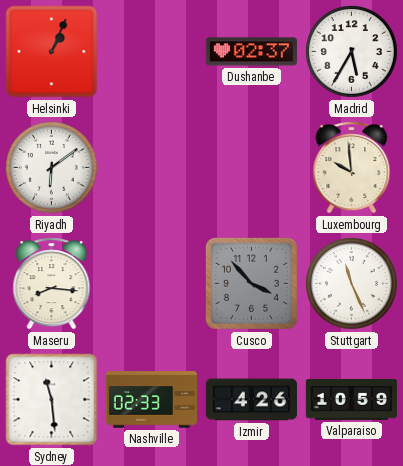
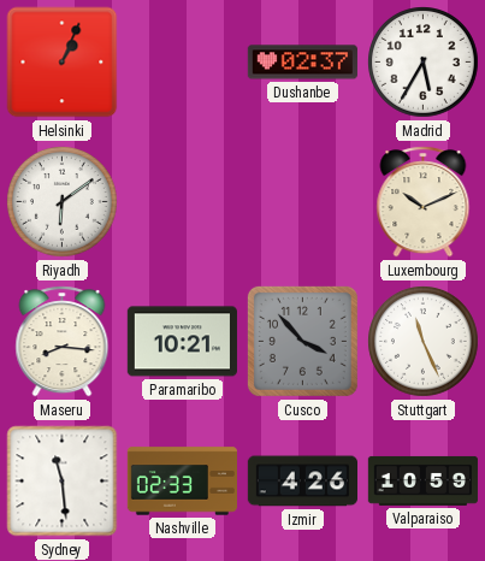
Luxembourg: 9:59 -> 10:11 (424, 202)
Paramaribo: none -> 10:21 (182, 342)
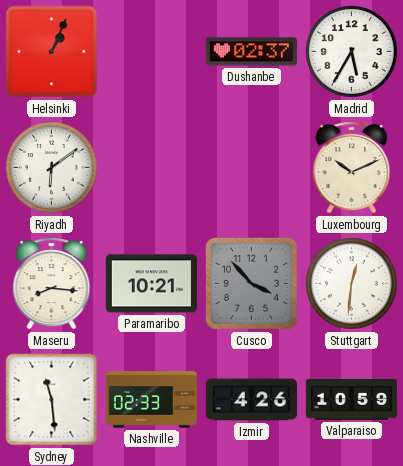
Stuttgart: 11:26 -> 12:31 (352, 284)
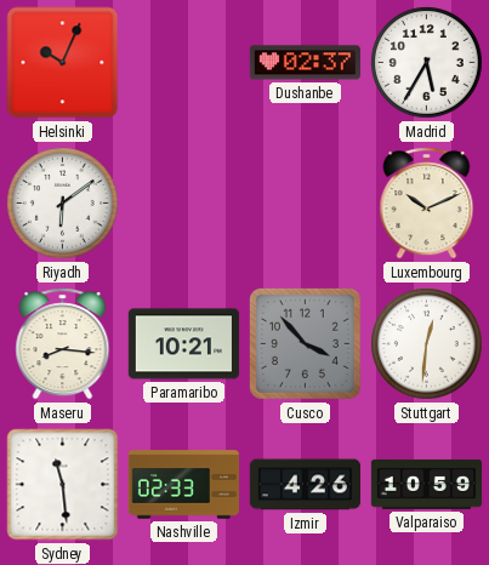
Helsinki: 1:04 -> 10:04 (63, 63)
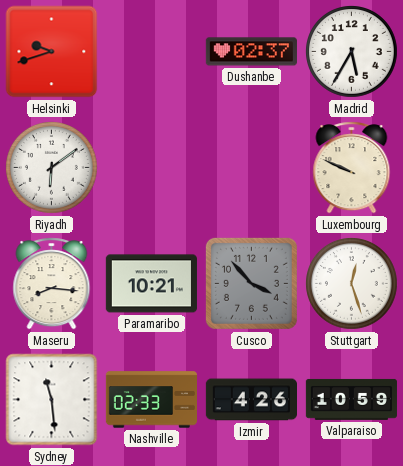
Helsinki: 10:04 -> 9:42 (52, 52)
Luxembourg: 10:11 -> 9:49 (352, 168)
Stuttgart: 12:31 -> 12:27 (352, 284)
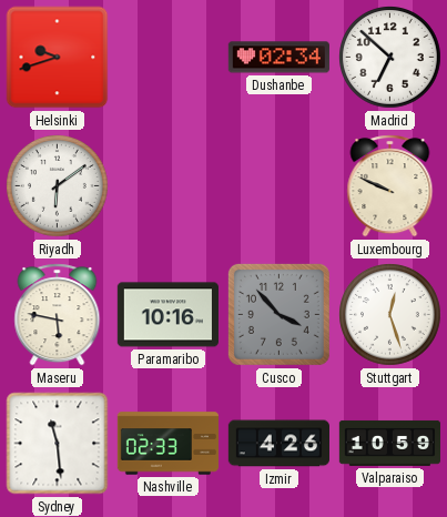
Dushanbe: 02:37 -> 02:34 (278, 58)
Madrid: 5:35 -> 6:52 (390, 58)
Maseru: 8:16 -> 5:47 (58, 315)
Paramaribo: 10:21 -> 10:16 (167, 315)
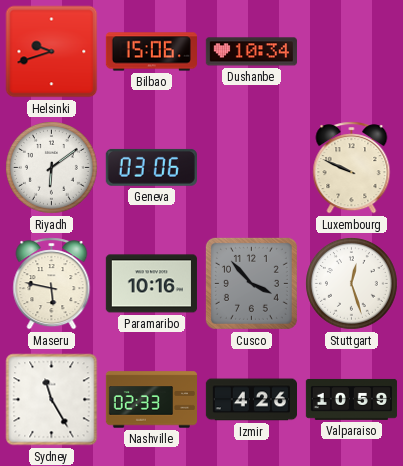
Bilbao: none -> 15:06 (151, 52)
Dushanbe: 02:34 -> 10:34 (251, 52)
Madrid: 6:52 -> none (390, 58)
Geneva: none -> 03:06 (151, 167)
Sydney: 11:29 -> 11:25 (52, 400)
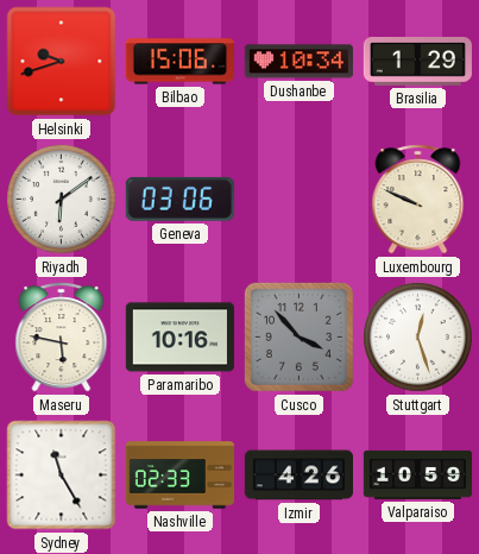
Brasilia: none -> 1:29 (417, 62)
